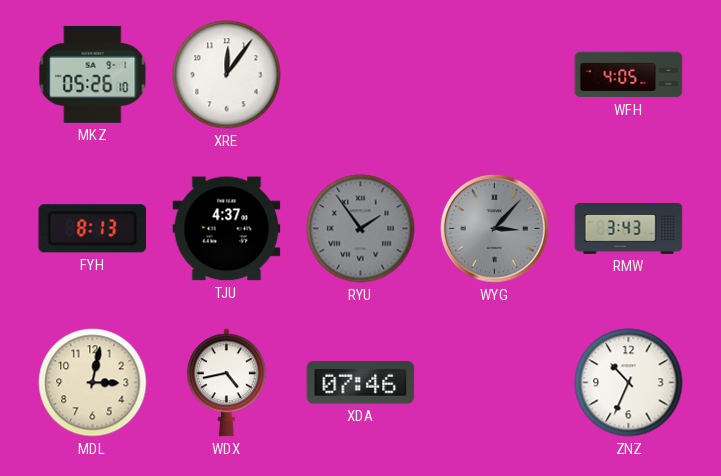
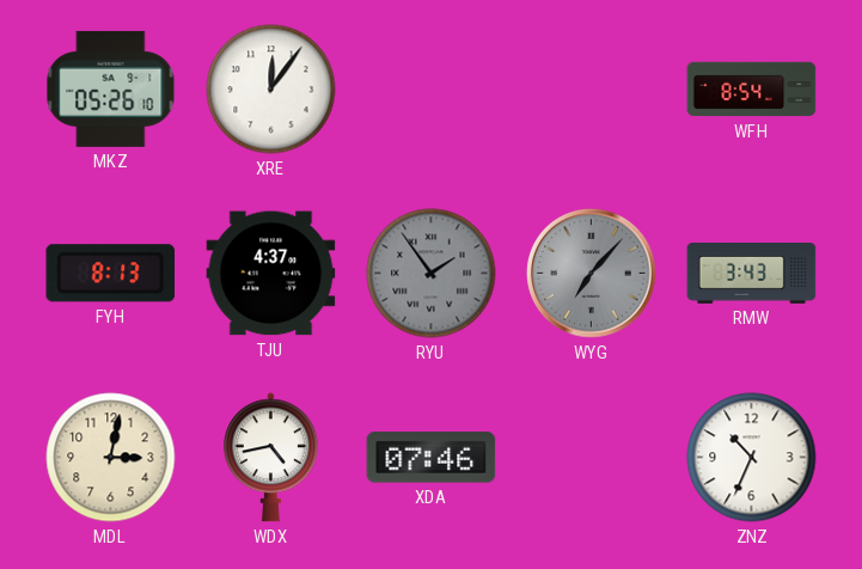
WFH: 4:05 -> 8:54 (752, 90)
WYG: 3:07 -> 7:07 (592, 274)
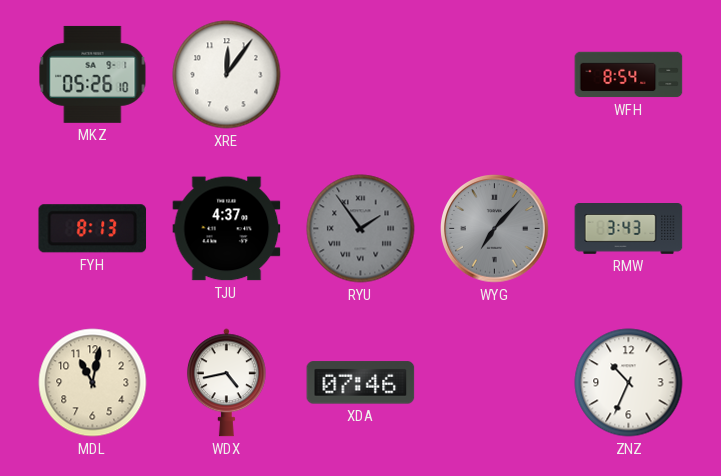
MDL: 3:02 -> 11:02 (93, 383)
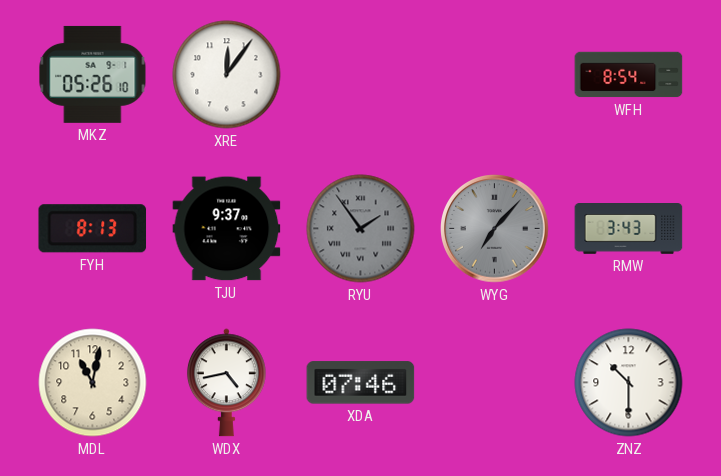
TJU: 4:37 -> 9:37 (227, 229)
ZNZ: 10:34 -> 10:30 (629, 383)
